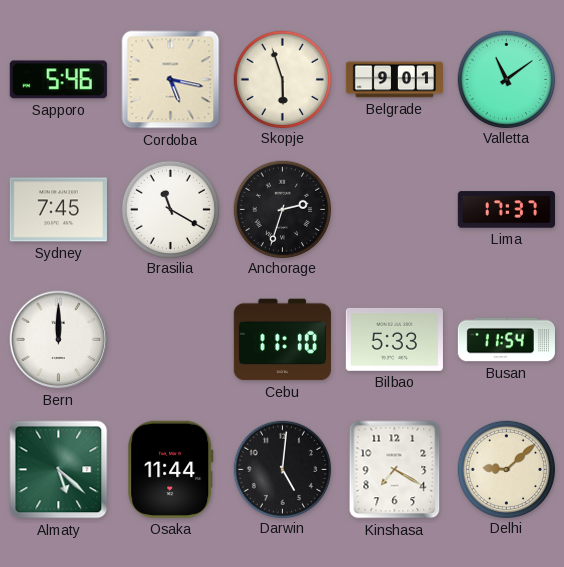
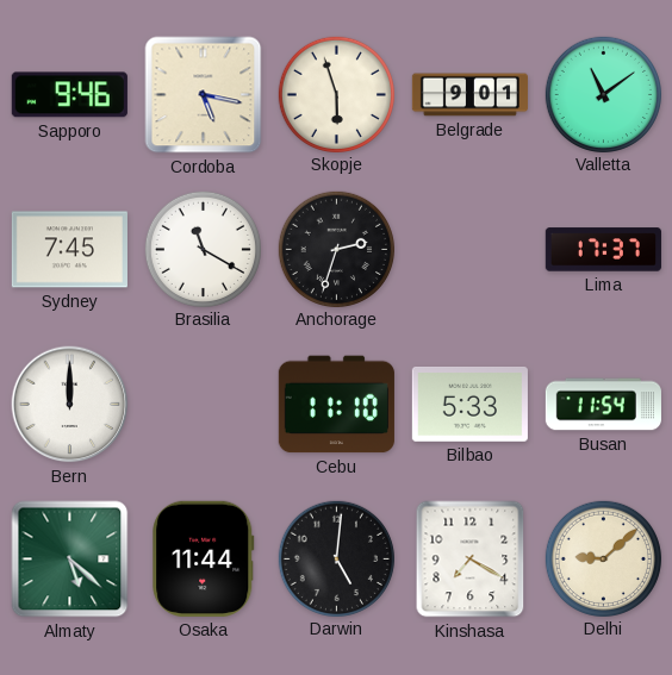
Sapporo: 5:46 -> 9:46 (69, 95)
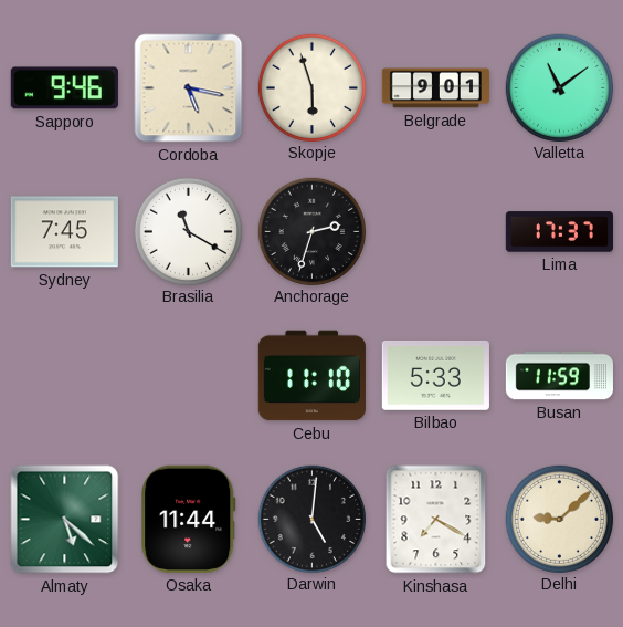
Bern: 12:00 -> none (70, 405)
Busan: 11:54 -> 11:59 (559, 376)
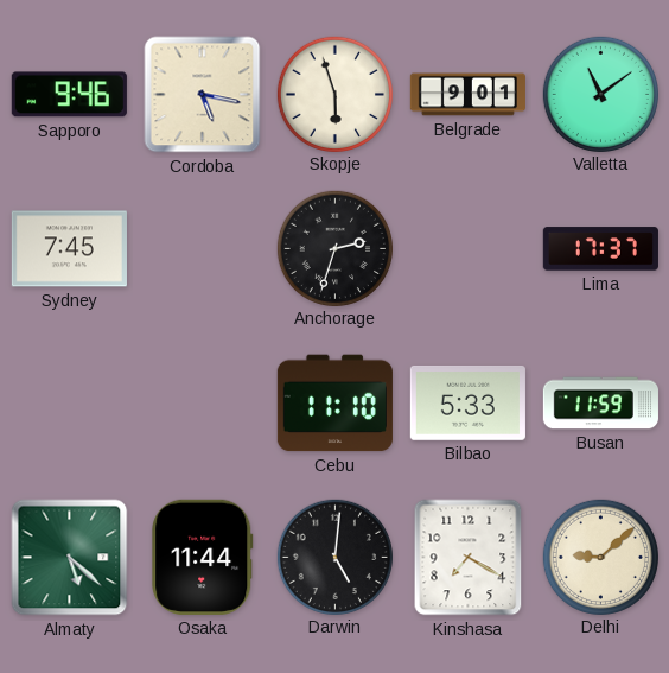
Brasilia: 11:20 -> none (188, 231)
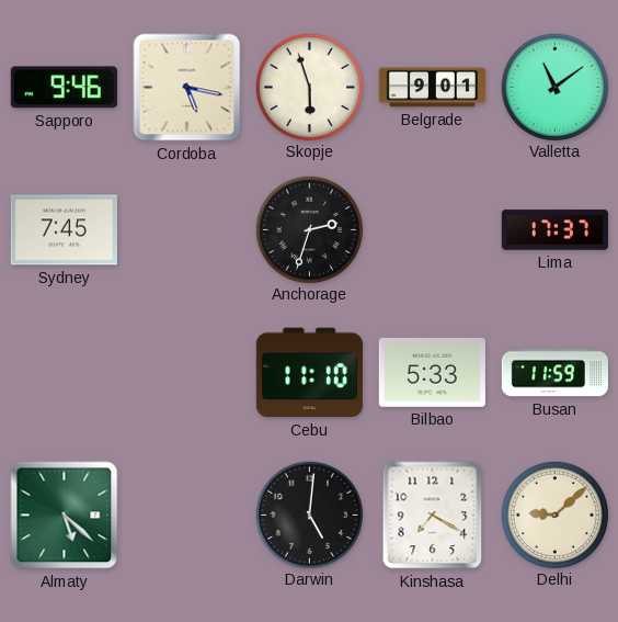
Osaka: 11:44 -> none (203, 557)
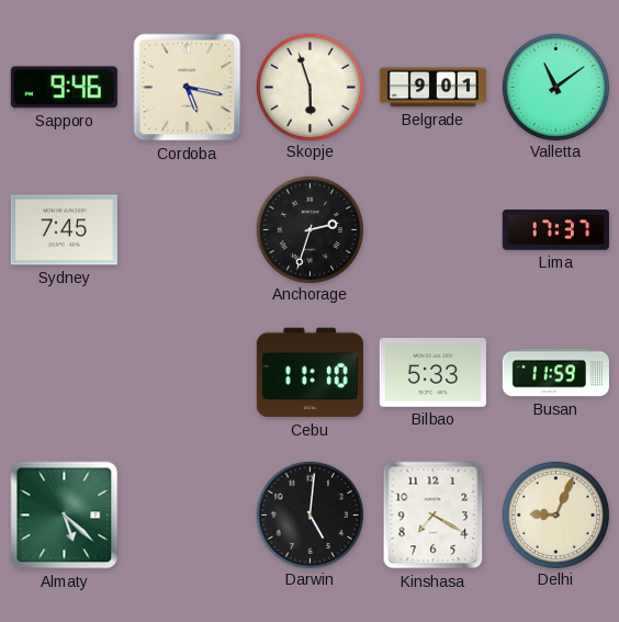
Delhi: 9:08 -> 9:04 (555, 514)
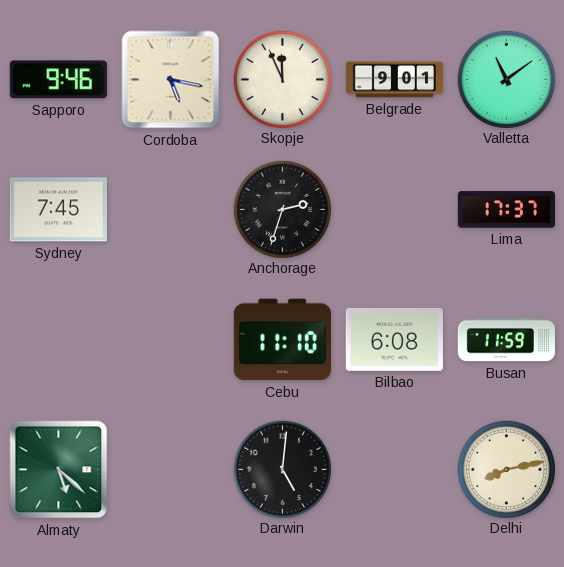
Skopje: 5:57 -> 11:56 (282, 79)
Bilbao: 5:33 -> 6:08 (394, 339)
Kinshasa: 7:20 -> none (434, 516)
Delhi: 9:04 -> 8:13 (506, 469)
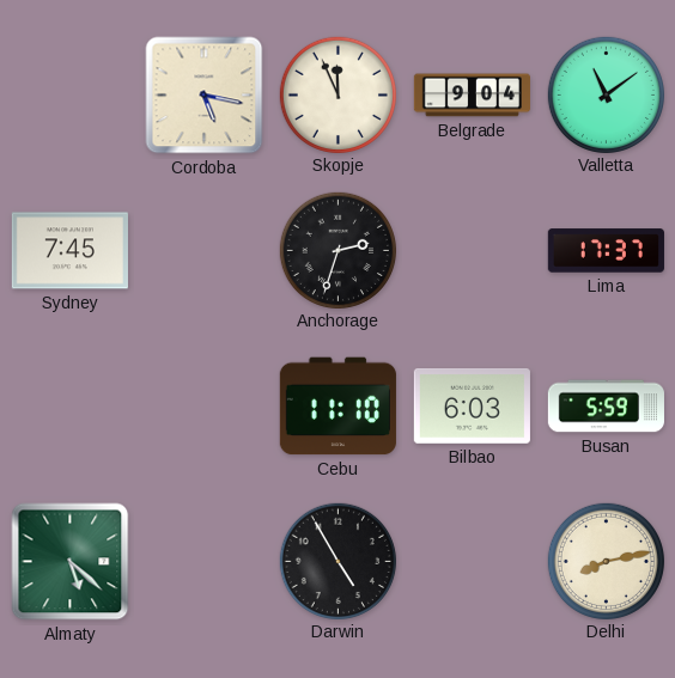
Sapporo: 9:46 -> none (58, 80)
Belgrade: 9:01 -> 9:04 (472, 96)
Bilbao: 6:08 -> 6:03 (472, 405)
Busan: 11:59 -> 5:59 (606, 407)
Darwin: 5:01 -> 4:55 (337, 561)
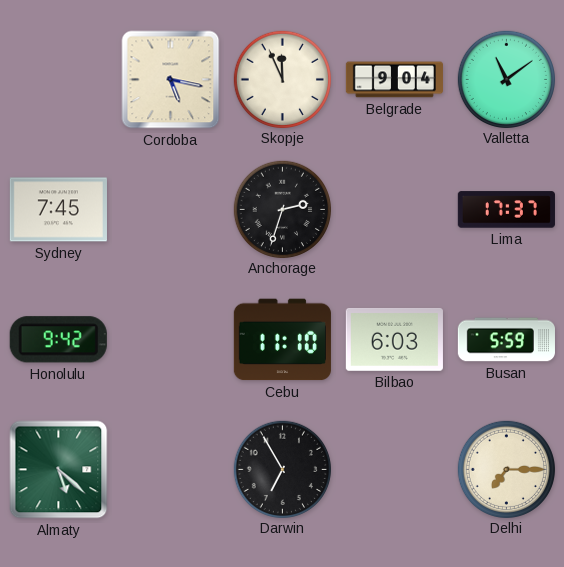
Honolulu: none -> 9:42 (58, 340)
Darwin: 4:55 -> 6:55 (282, 469)
Delhi: 8:13 -> 7:15 (506, 469)
